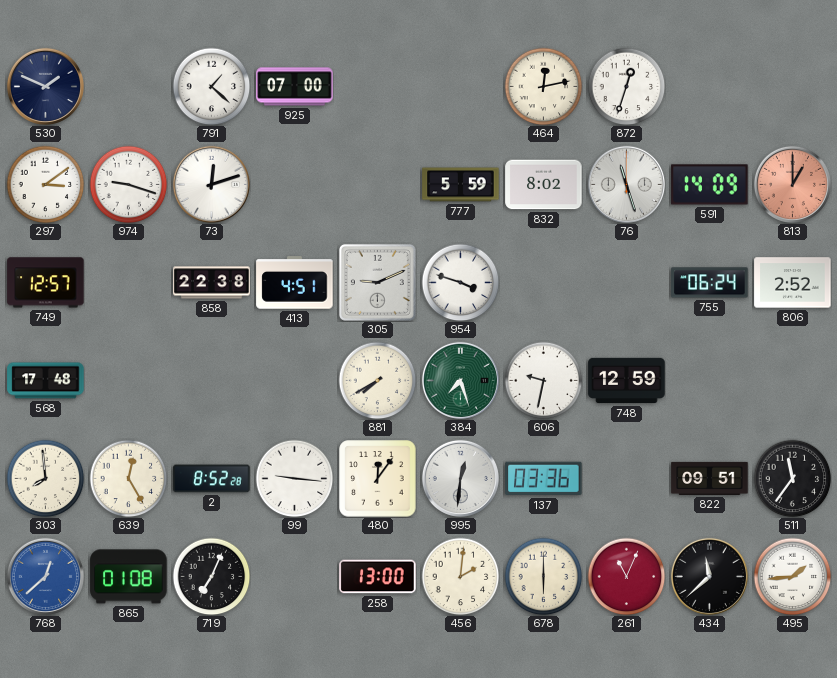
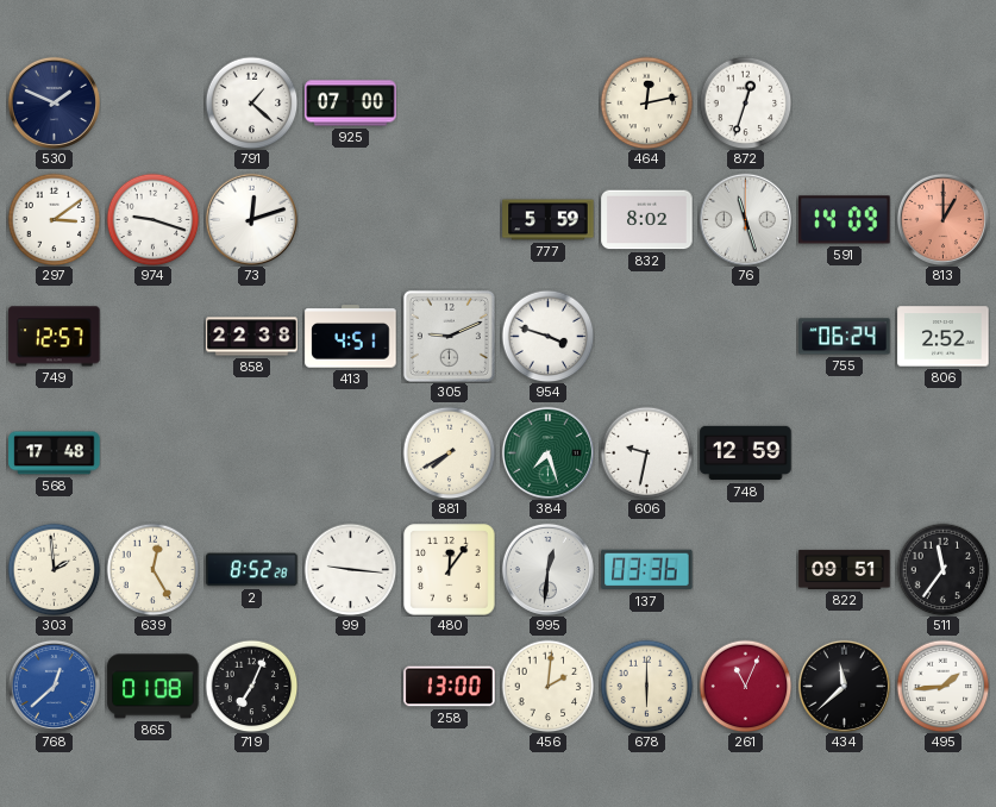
303: 7:59 -> 1:59 (54, 569)
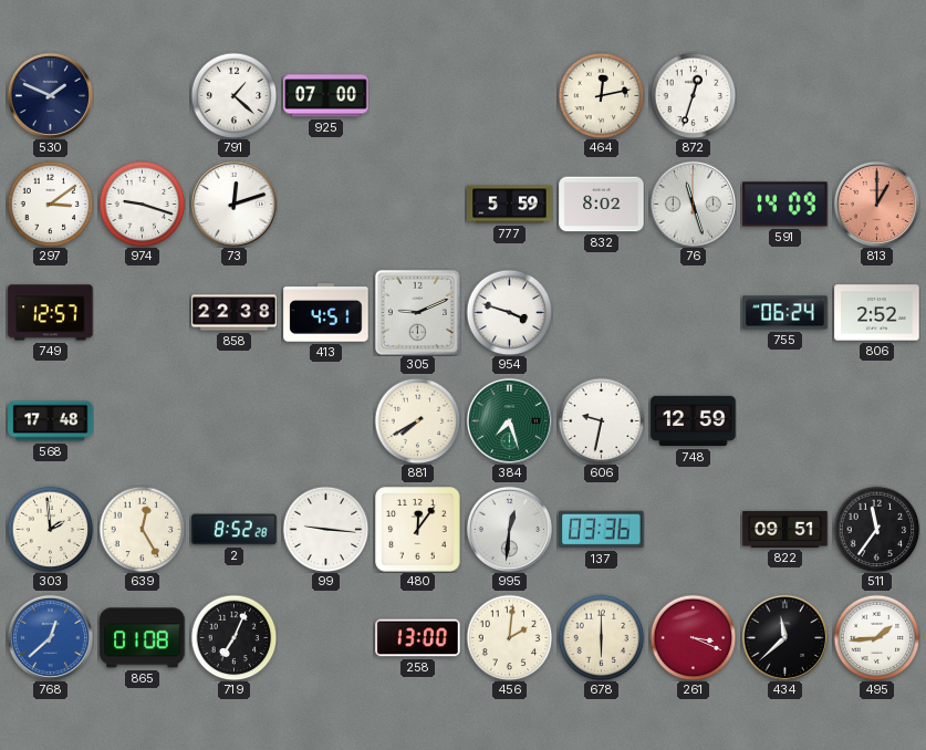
261: 11:04 -> 3:19 (693, 637)
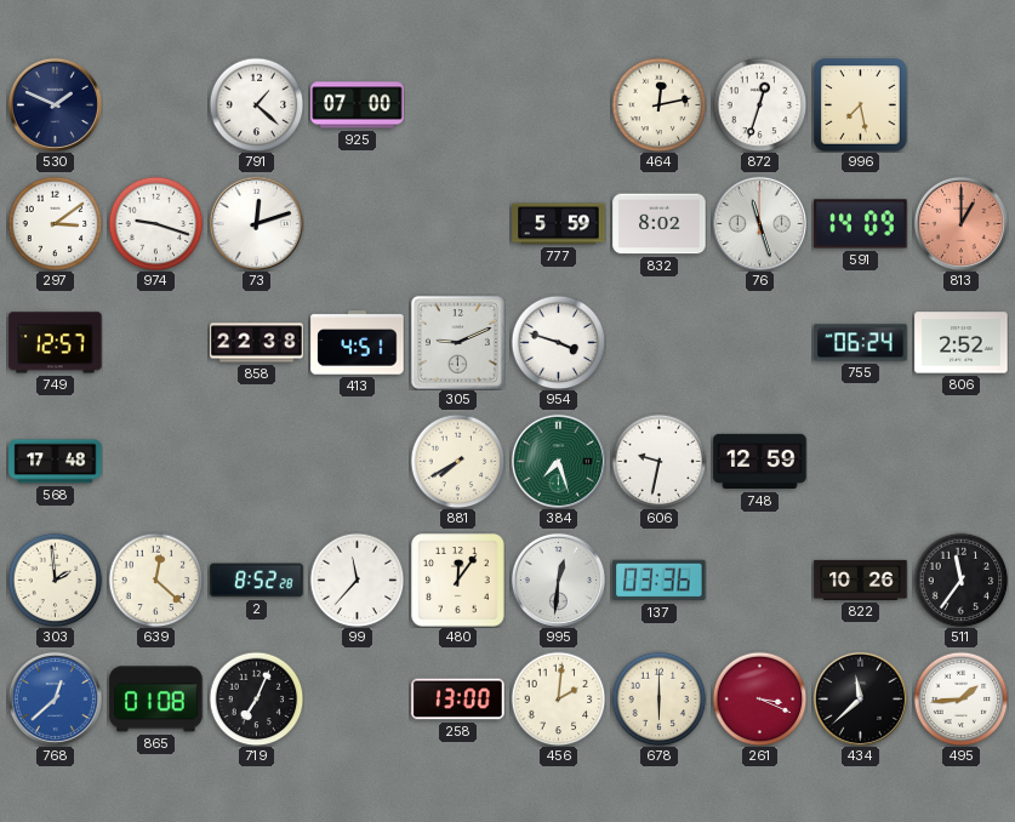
996: none -> 7:28 (861, 105)
639: 12:25 -> 12:22 (155, 580)
99: 9:16 -> 11:37 (357, 580)
822: 09:51 -> 10:26 (861, 580)
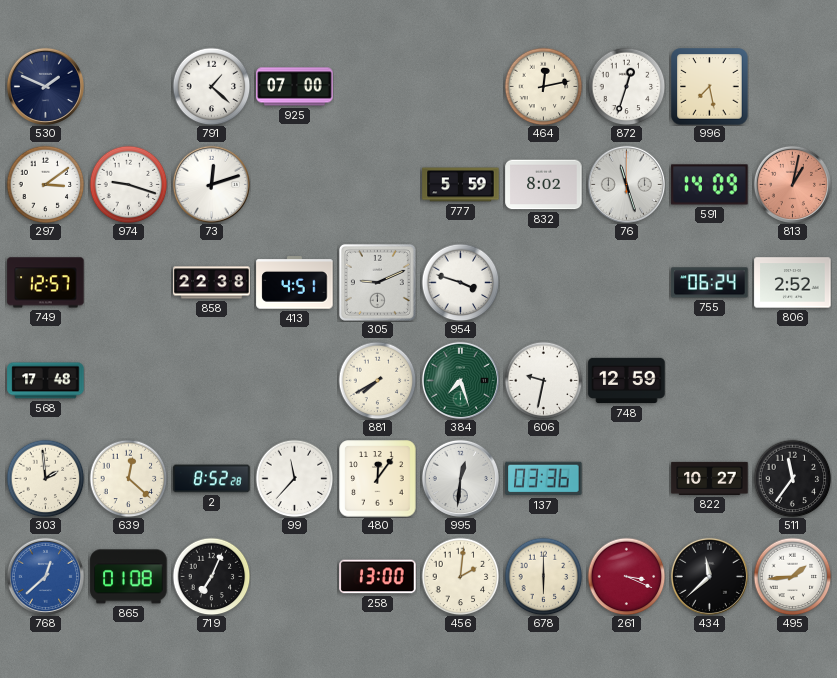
813: 1:00 -> 1:02 (792, 184)
822: 10:26 -> 10:27 (710, 478)
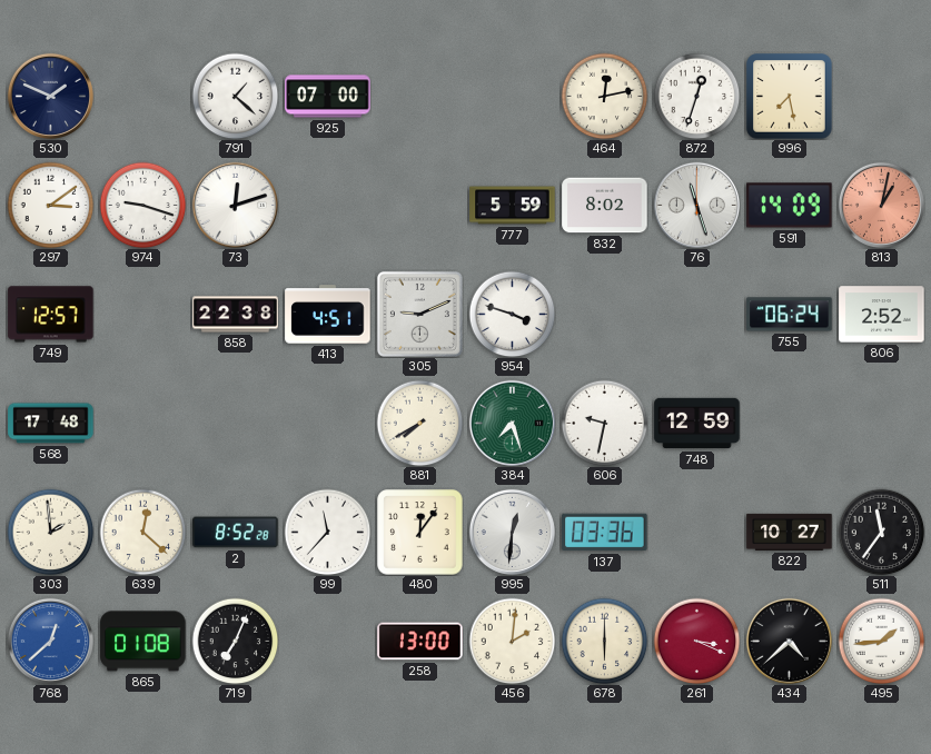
434: 11:38 -> 4:38 (789, 641)
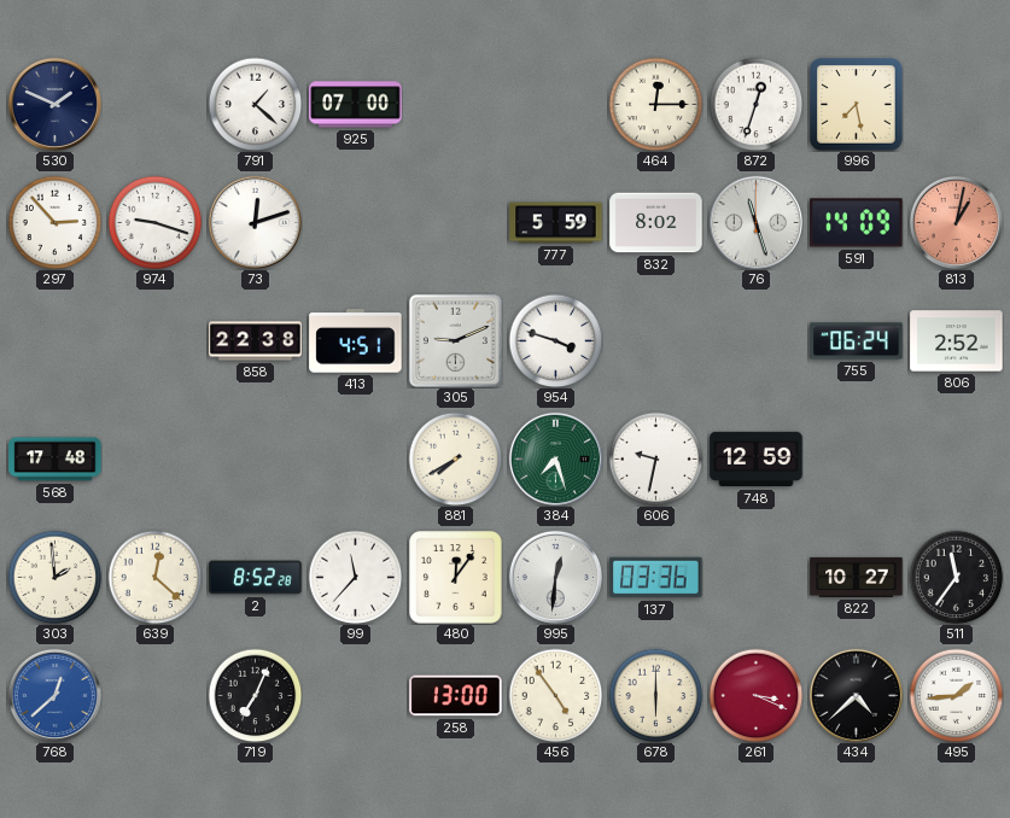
464: 12:13 -> 12:15 (655, 104)
297: 3:09 -> 2:53 (54, 222)
749: 12:57 -> none (51, 315)
865: 01:08 -> none (143, 642)
456: 2:01 -> 4:54 (555, 695)
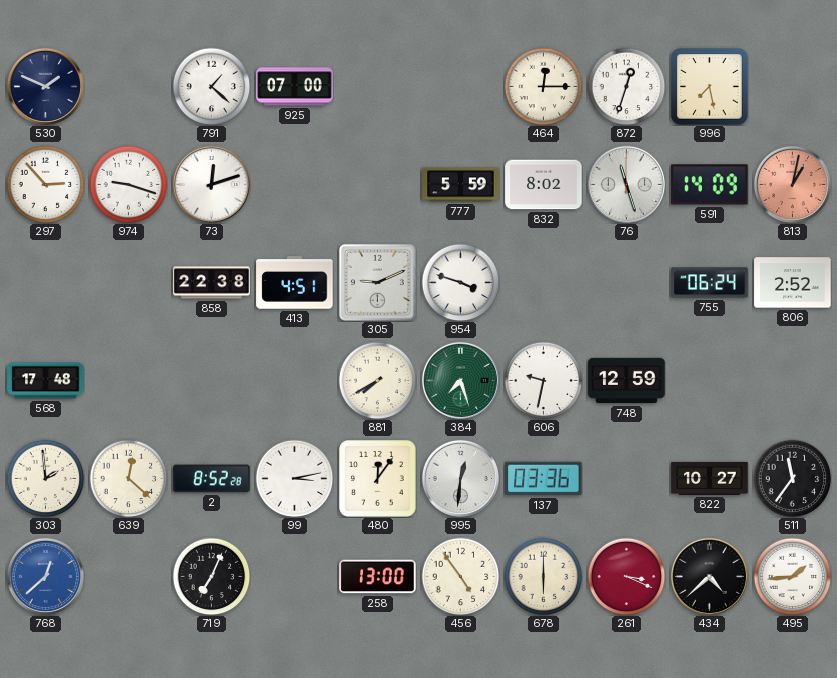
99: 11:37 -> 3:13 (294, 478)
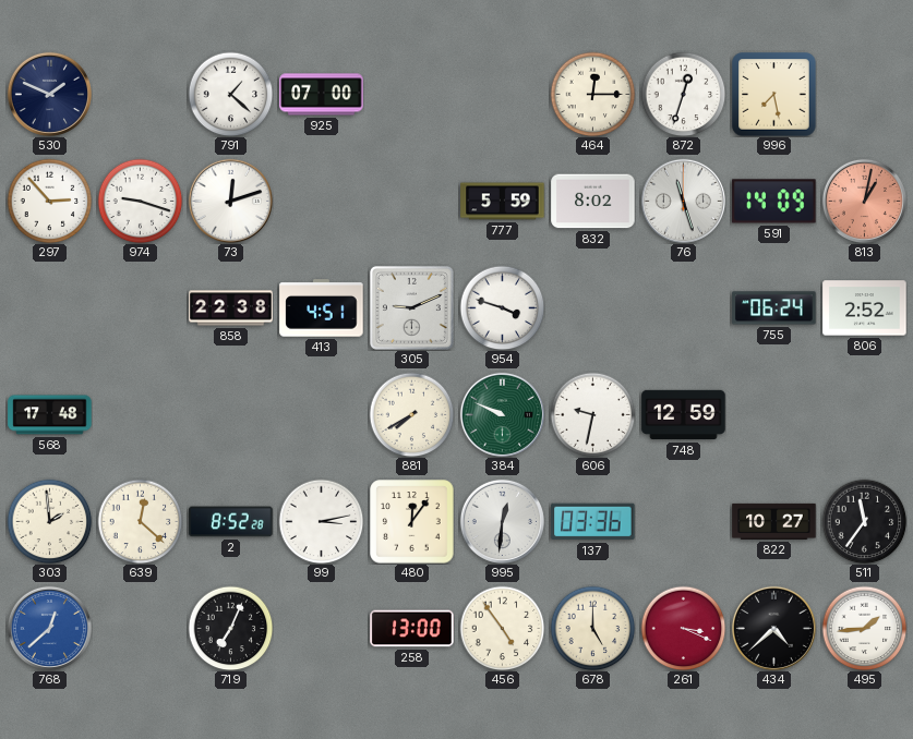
384: 7:27 -> 9:49 (502, 414)
678: 6:00 -> 5:00 (592, 628)
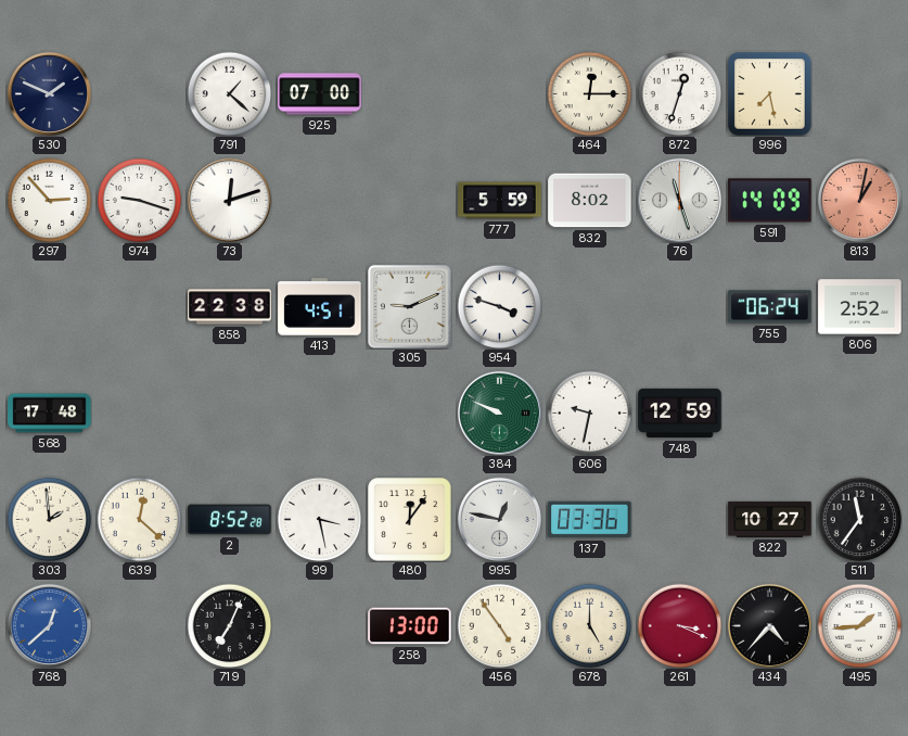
881: 7:40 -> none (411, 414)
99: 3:13 -> 3:28 (319, 519)
995: 12:31 -> 12:47 (499, 519)
434: 4:38 -> 4:37 (769, 625)
